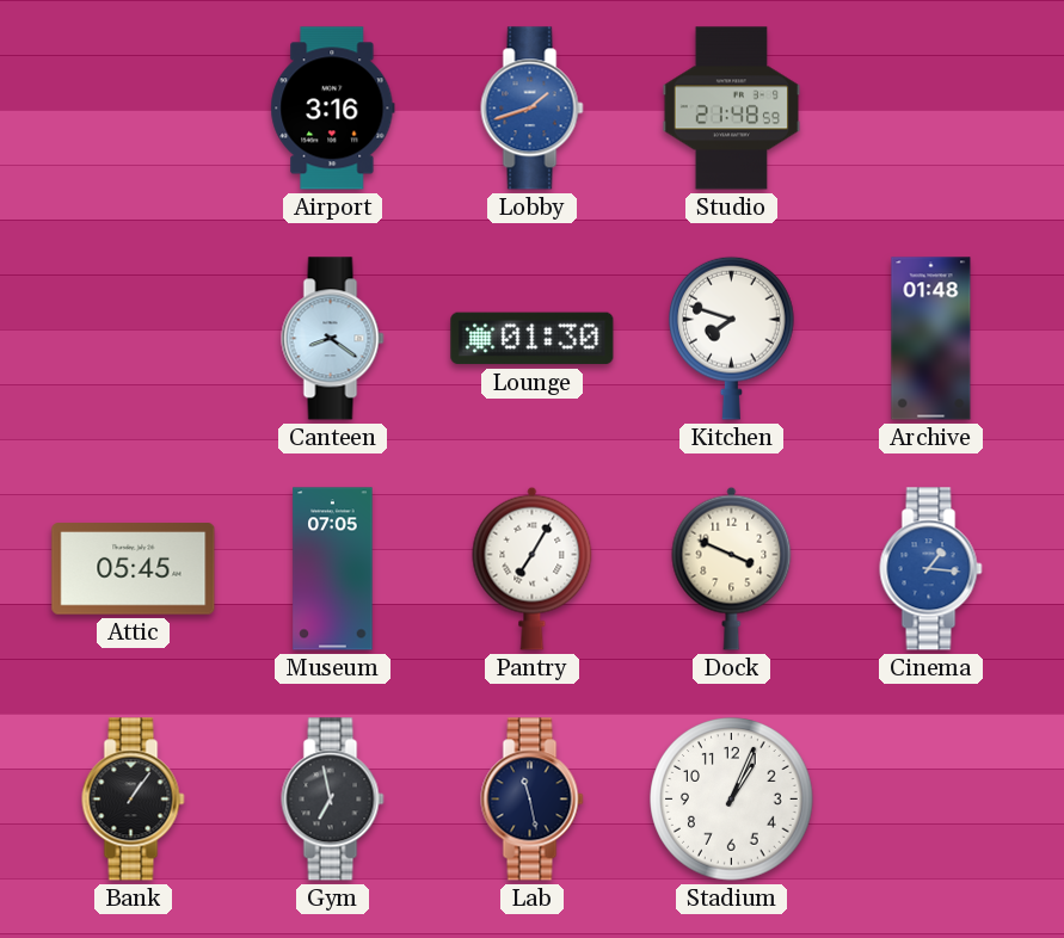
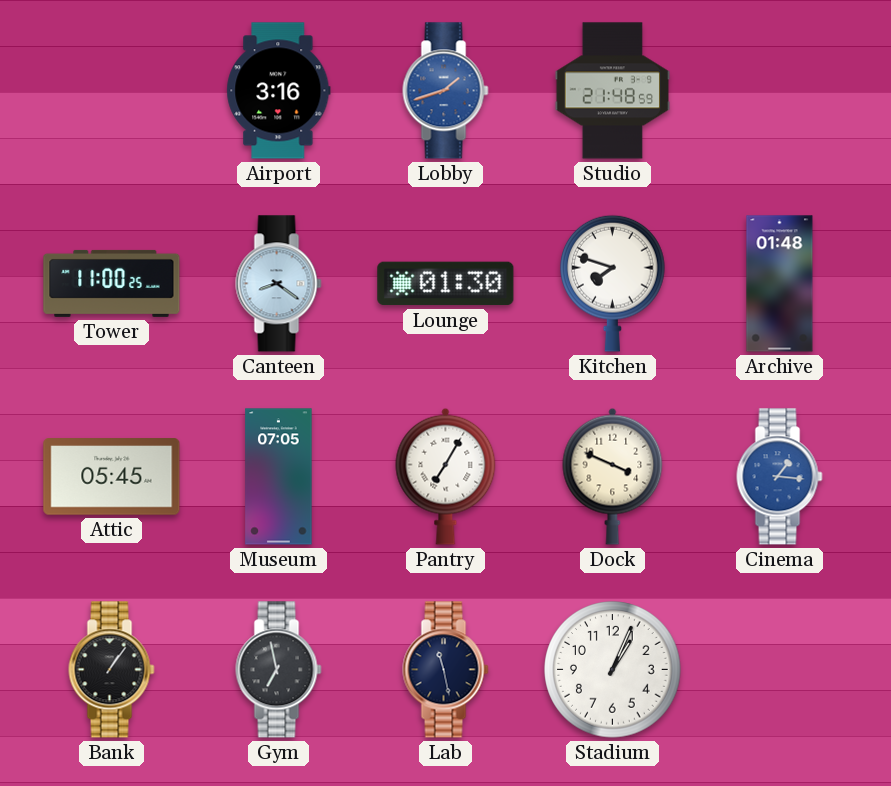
Tower: none -> 11:00 (112, 283)
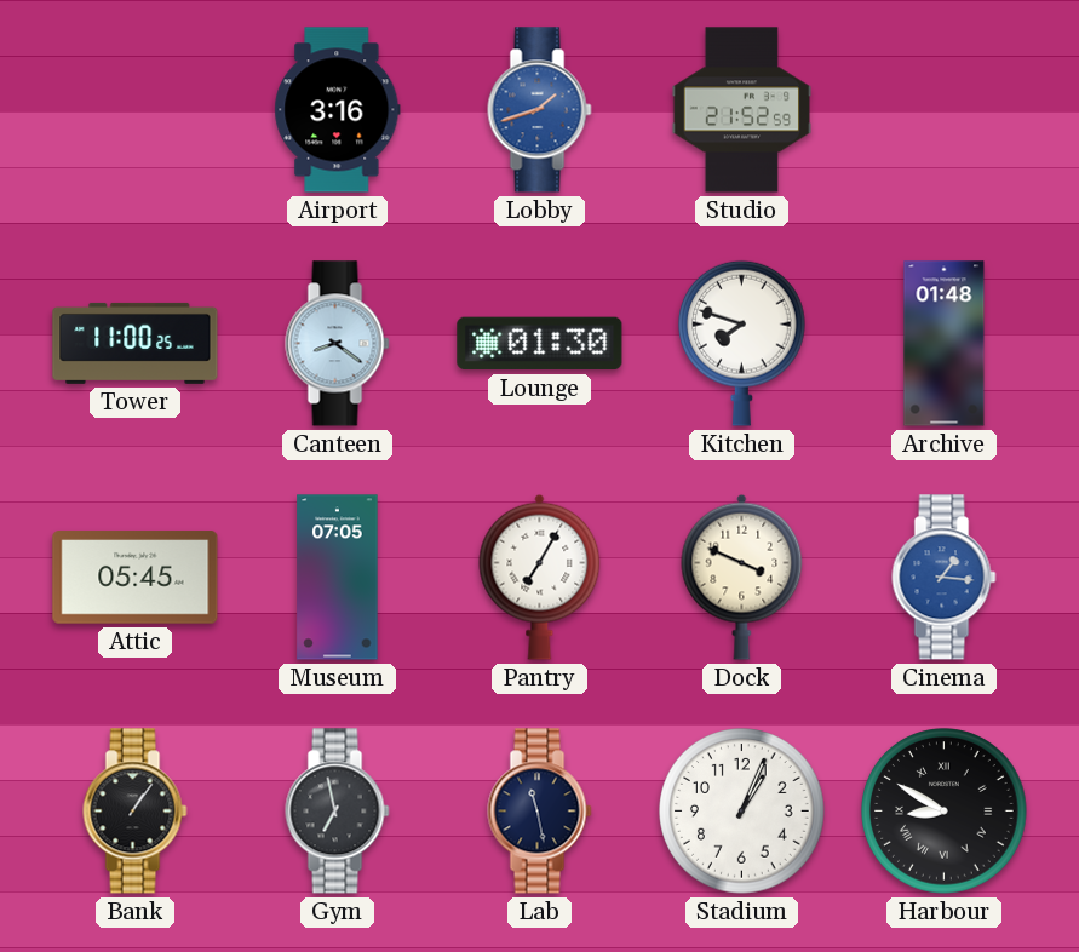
Studio: 21:48 -> 21:52 (741, 110)
Harbour: none -> 8:50 (945, 812)
